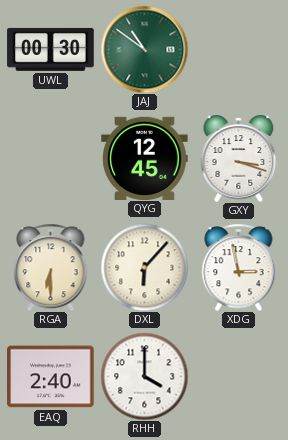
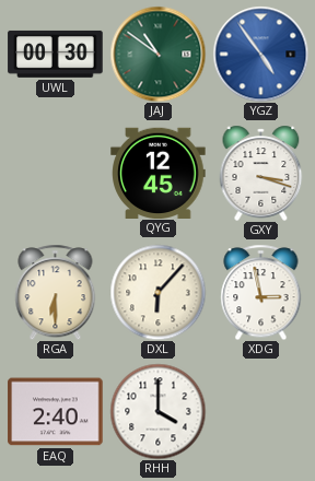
YGZ: none -> 4:54 (260, 54)
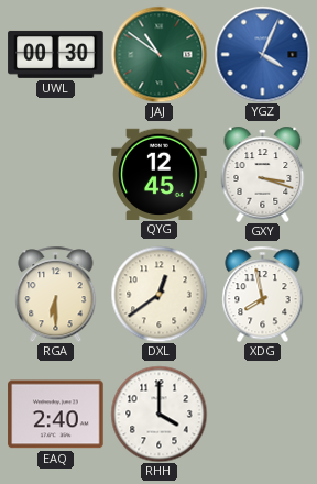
YGZ: 4:54 -> 4:04 (262, 54)
DXL: 6:07 -> 12:39 (158, 294)
XDG: 2:58 -> 7:58 (263, 294)
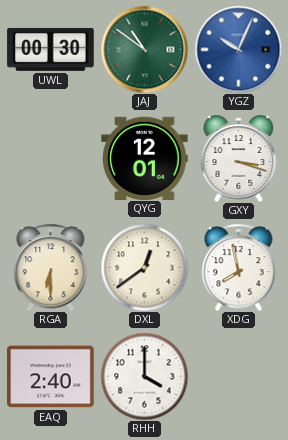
YGZ: 4:04 -> 10:04 (238, 49)
QYG: 12:45 -> 12:01 (145, 158)
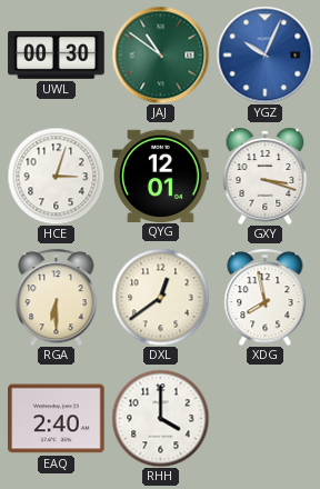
HCE: none -> 3:03 (56, 176)
